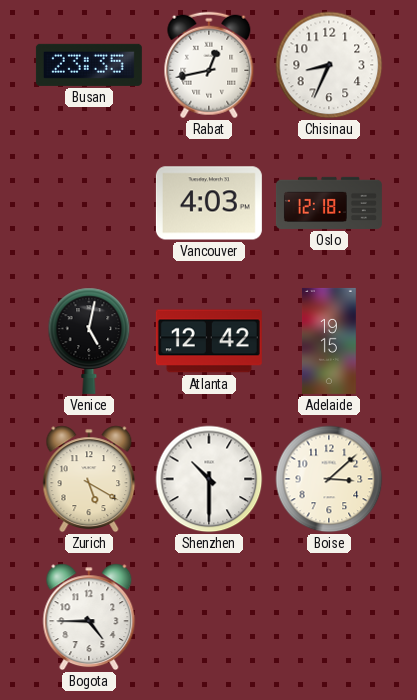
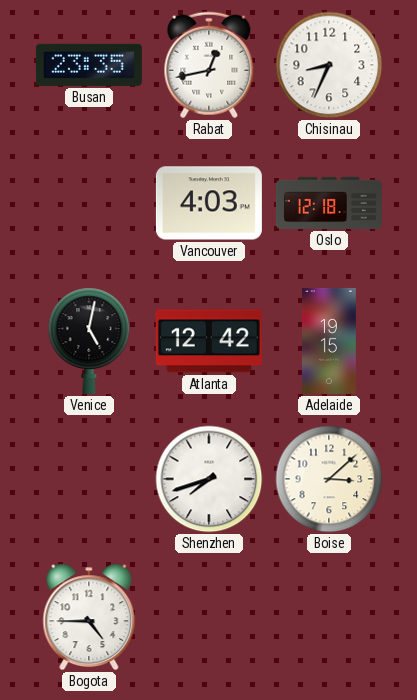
Zurich: 5:20 -> none (89, 479)
Shenzhen: 10:30 -> 7:42 (209, 479)
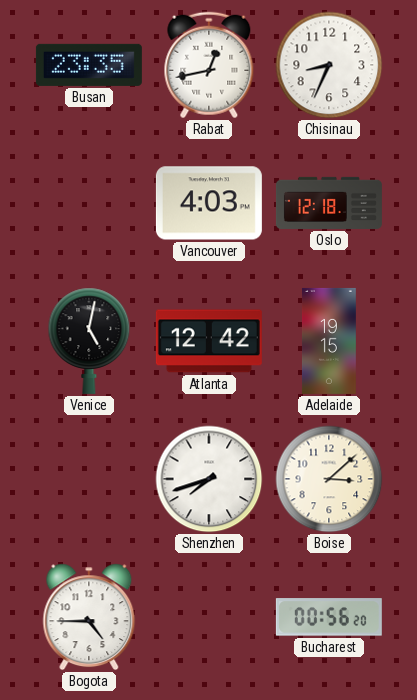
Bucharest: none -> 00:56 (329, 617)
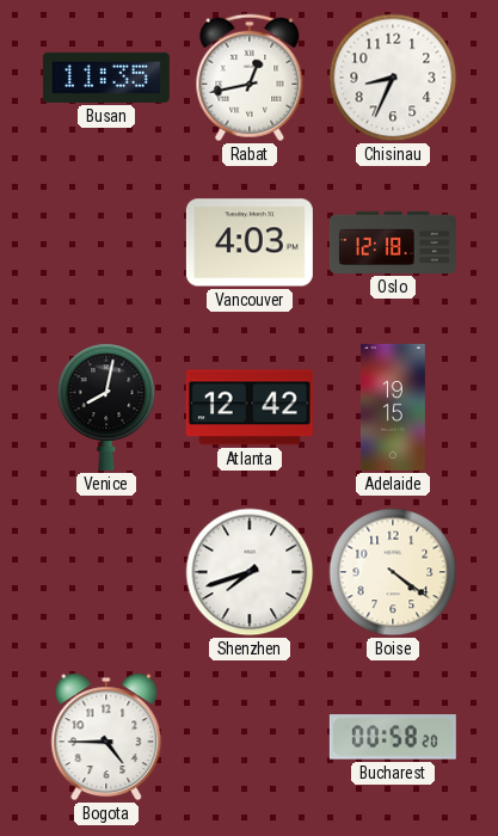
Busan: 23:35 -> 11:35 (106, 78)
Venice: 5:02 -> 8:02 (106, 407)
Boise: 3:08 -> 4:21 (393, 572)
Bucharest: 00:56 -> 00:58 (393, 737)
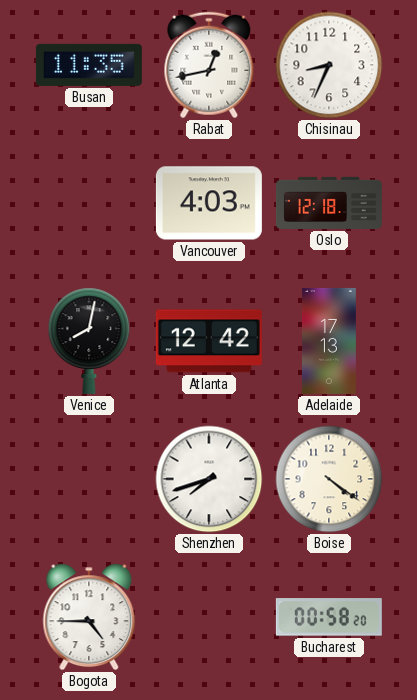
Adelaide: 19:15 -> 17:13 (329, 341)
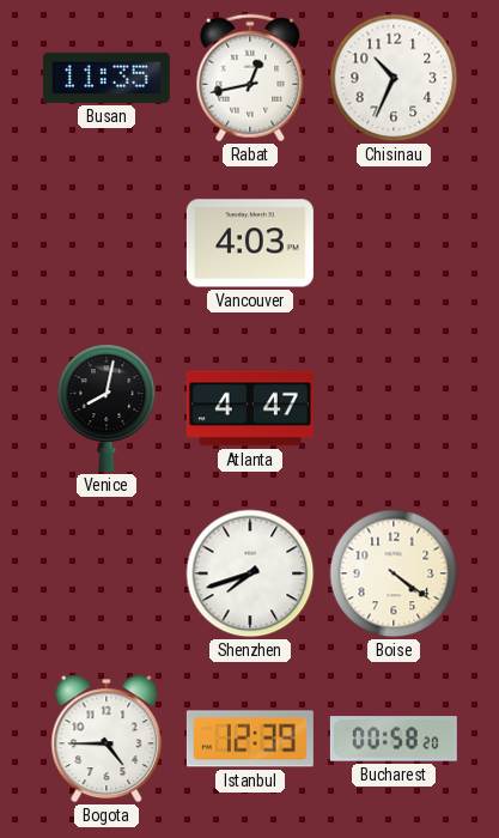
Chisinau: 8:34 -> 10:34 (394, 78)
Oslo: 12:18 -> none (329, 203)
Atlanta: 12:42 -> 4:47 (250, 408)
Adelaide: 17:13 -> none (329, 341)
Istanbul: none -> 12:39 (250, 739)
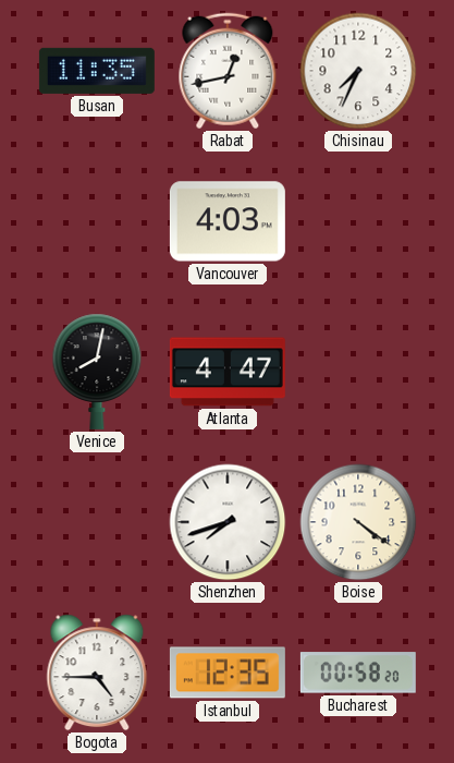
Chisinau: 10:34 -> 7:34 (358, 71)
Istanbul: 12:39 -> 12:35 (228, 673)
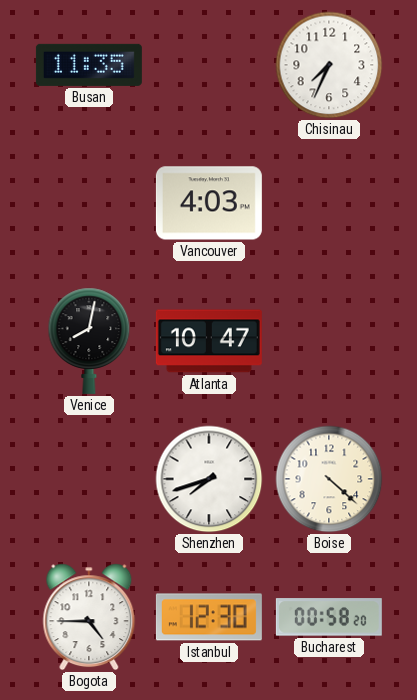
Rabat: 12:43 -> none (228, 71)
Atlanta: 4:47 -> 10:47 (209, 341)
Boise: 4:21 -> 4:22 (329, 479)
Istanbul: 12:35 -> 12:30 (209, 617)
